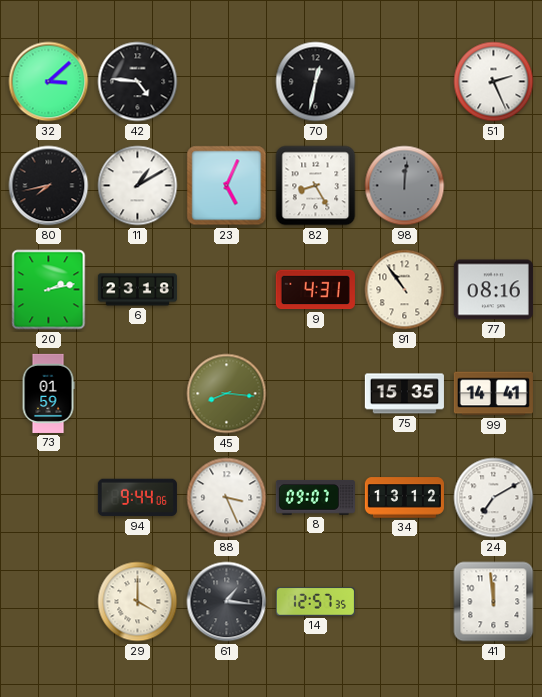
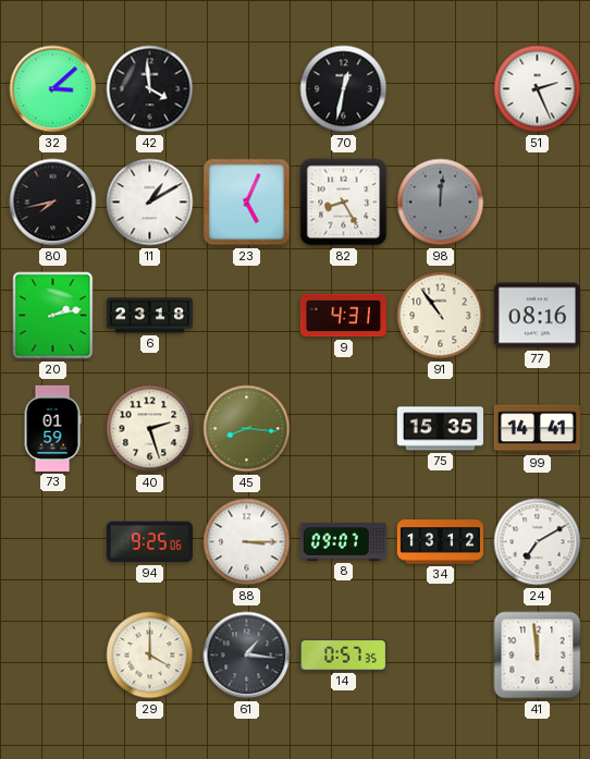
42: 4:46 -> 3:59 (150, 89)
40: none -> 2:27 (150, 429)
94: 9:44 -> 9:25 (149, 542)
88: 3:26 -> 3:15 (247, 542)
14: 12:57 -> 0:57 (343, 656)
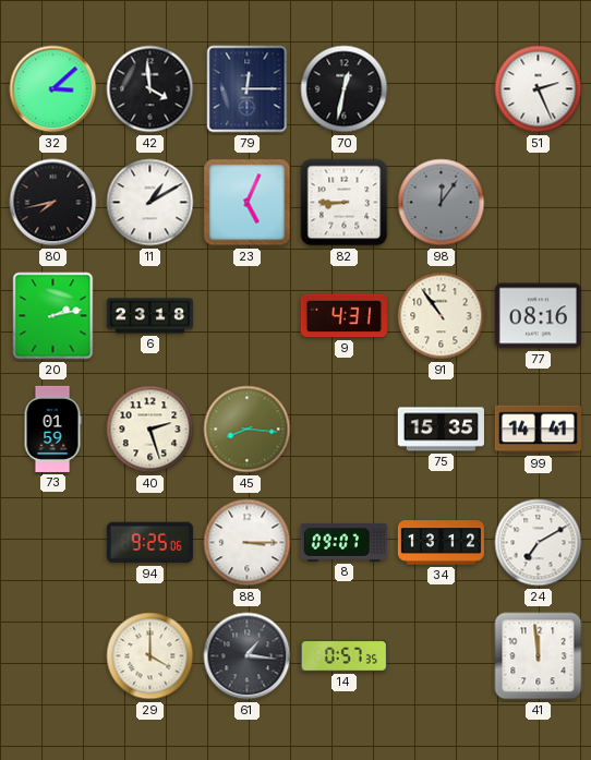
79: none -> 12:15 (248, 89)
82: 8:25 -> 8:45 (345, 203)
98: 12:01 -> 12:06 (442, 203)
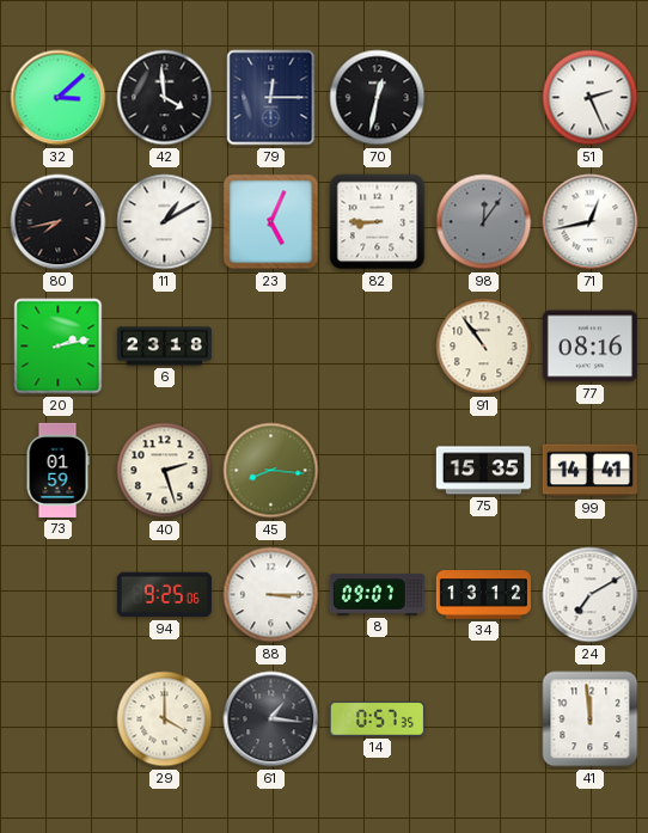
71: none -> 12:43 (591, 222)
9: 4:31 -> none (343, 316)
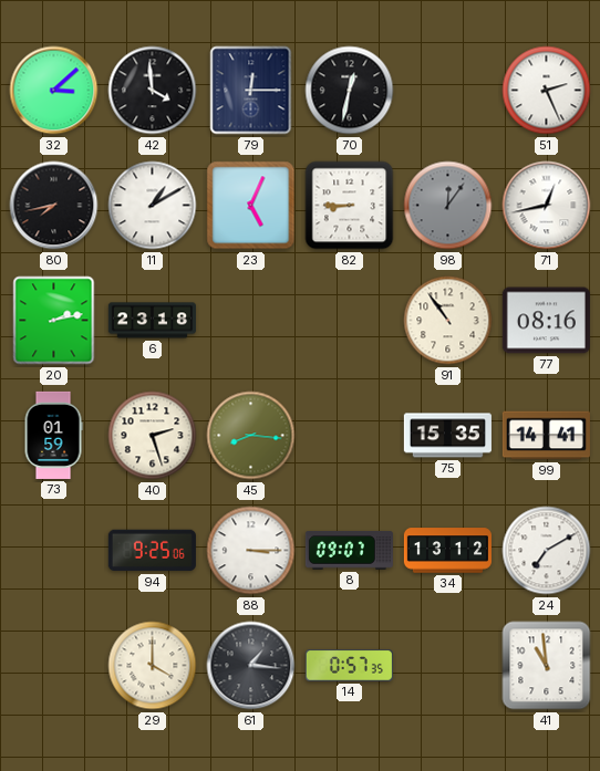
41: 11:59 -> 10:59 (547, 666)
